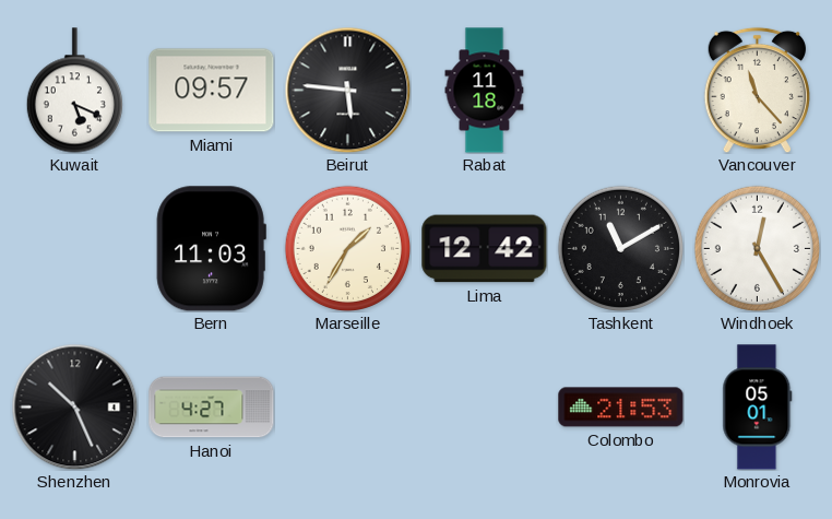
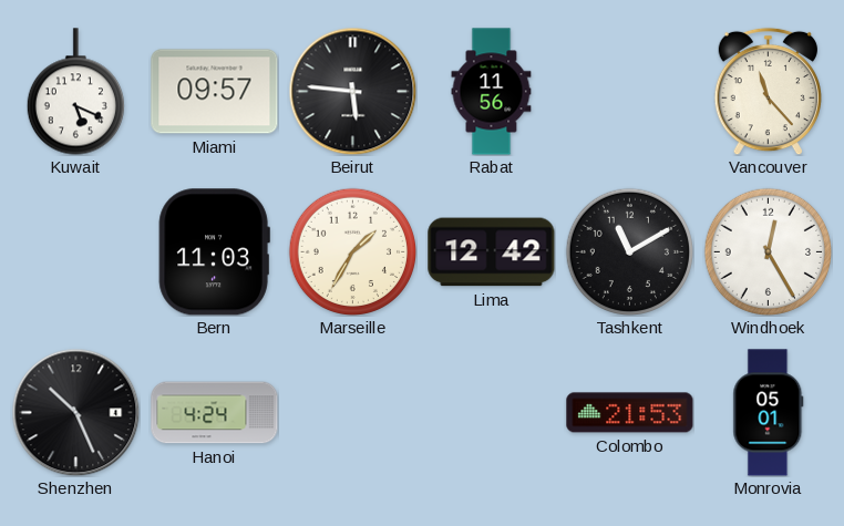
Rabat: 11:18 -> 11:56 (492, 92)
Hanoi: 4:27 -> 4:24 (215, 413)
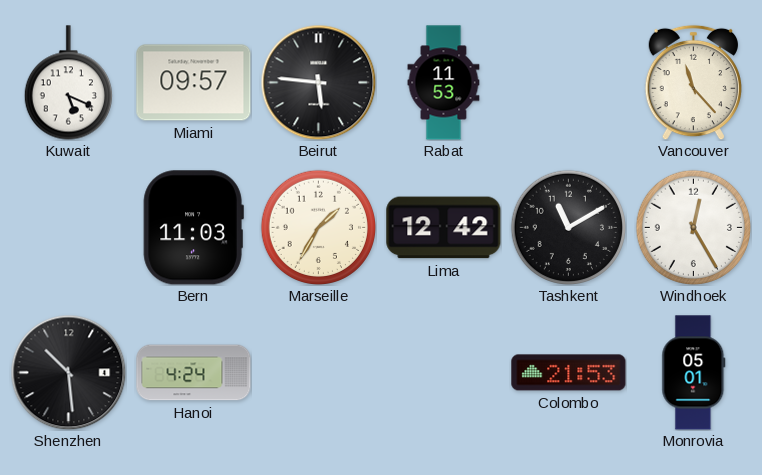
Rabat: 11:56 -> 11:53 (444, 83)
Shenzhen: 10:26 -> 10:29 (68, 372)
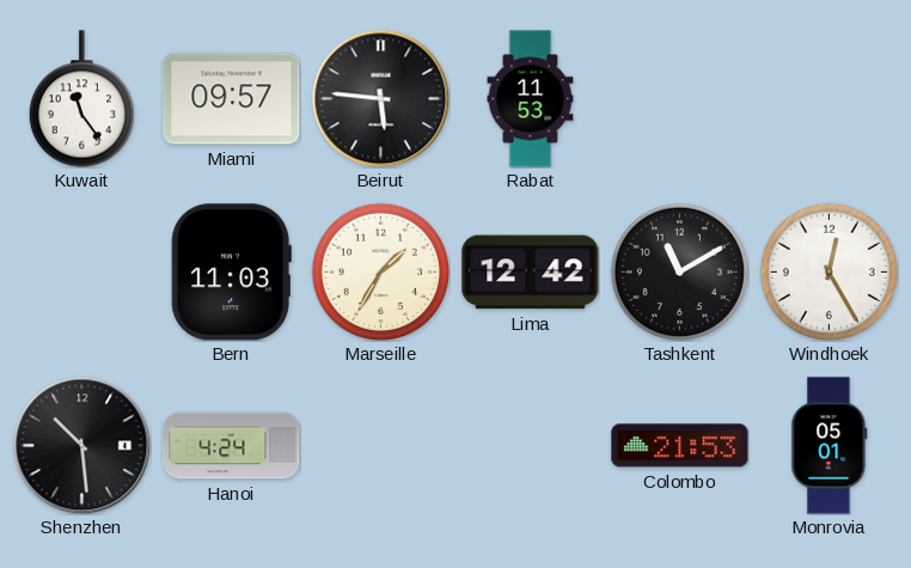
Kuwait: 5:19 -> 11:24 (81, 99)
Vancouver: 11:23 -> none (693, 82)
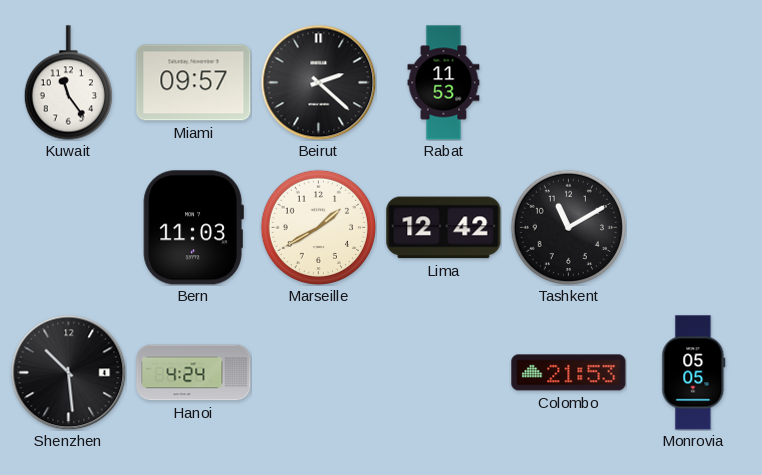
Beirut: 5:46 -> 2:22 (318, 82)
Marseille: 1:35 -> 1:40 (318, 227)
Windhoek: 12:25 -> none (829, 271)
Monrovia: 05:01 -> 05:05 (694, 373)
